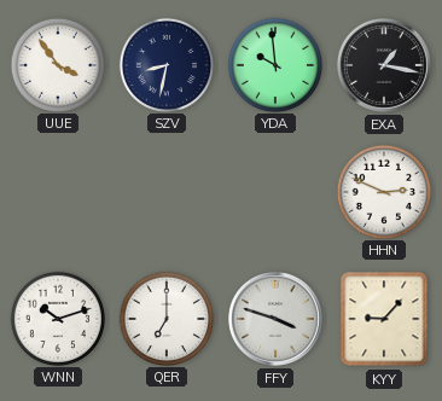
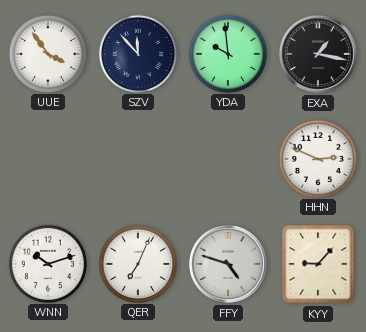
SZV: 8:32 -> 11:53 (137, 53)
QER: 7:00 -> 7:04 (137, 263)
FFY: 3:48 -> 4:48 (228, 264)
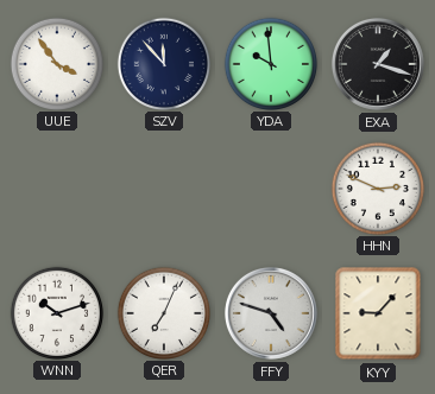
EXA: 1:17 -> 1:18 (378, 64)
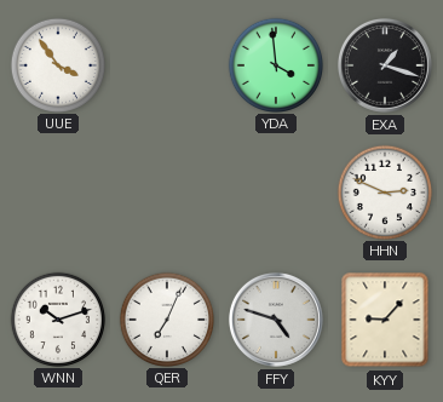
SZV: 11:53 -> none (163, 63)
YDA: 9:59 -> 3:59 (275, 64)
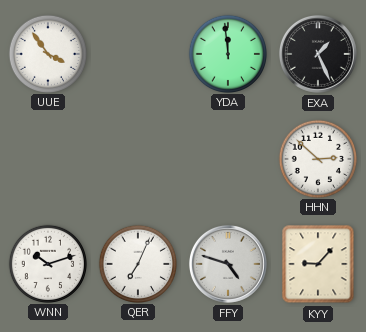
YDA: 3:59 -> 11:59 (227, 53)
EXA: 1:18 -> 1:26 (318, 54)
HHN: 2:49 -> 2:52 (317, 158)
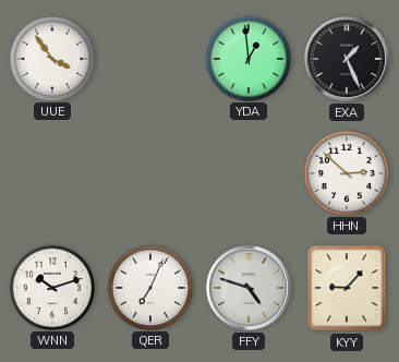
YDA: 11:59 -> 12:59 (247, 58)
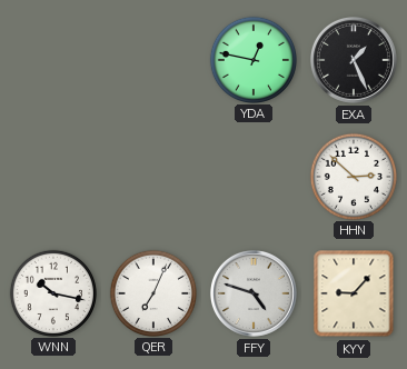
UUE: 3:54 -> none (51, 58)
YDA: 12:59 -> 12:47 (252, 59)
WNN: 10:12 -> 10:17 (52, 292)
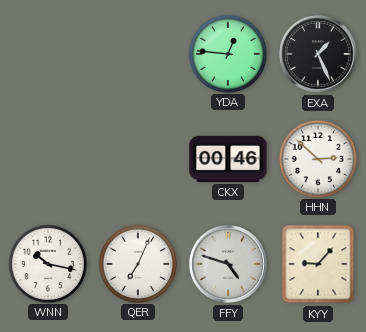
YDA: 12:47 -> 12:46 (227, 53)
CKX: none -> 00:46 (228, 159)
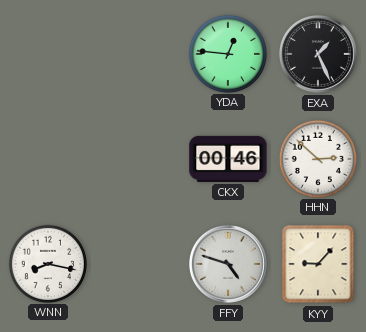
WNN: 10:17 -> 8:17 (47, 263)
QER: 7:04 -> none (137, 263)
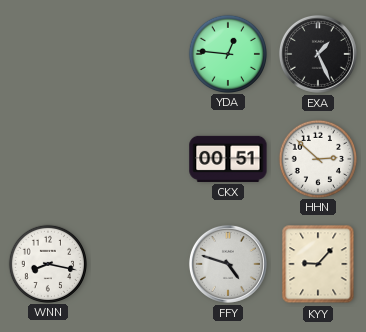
CKX: 00:46 -> 00:51 (228, 159)
